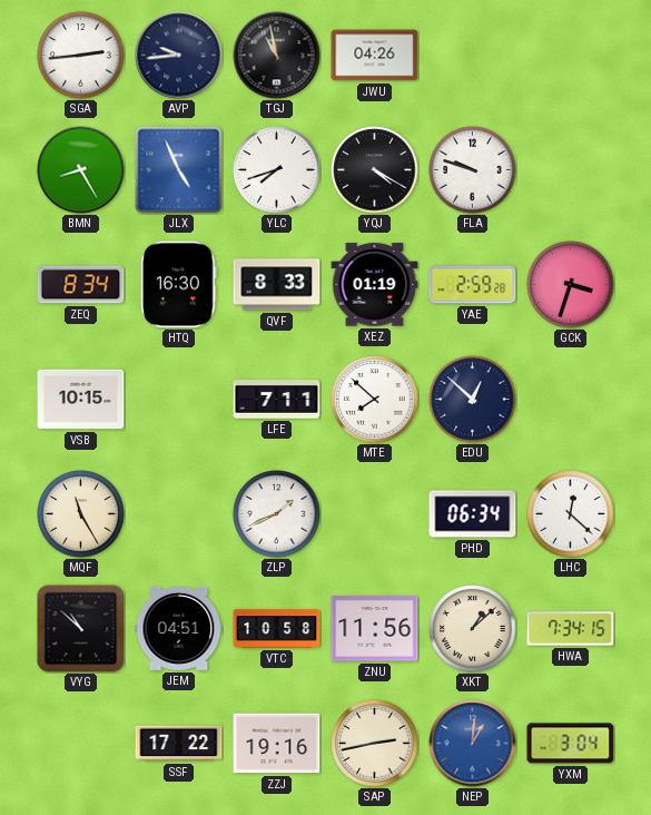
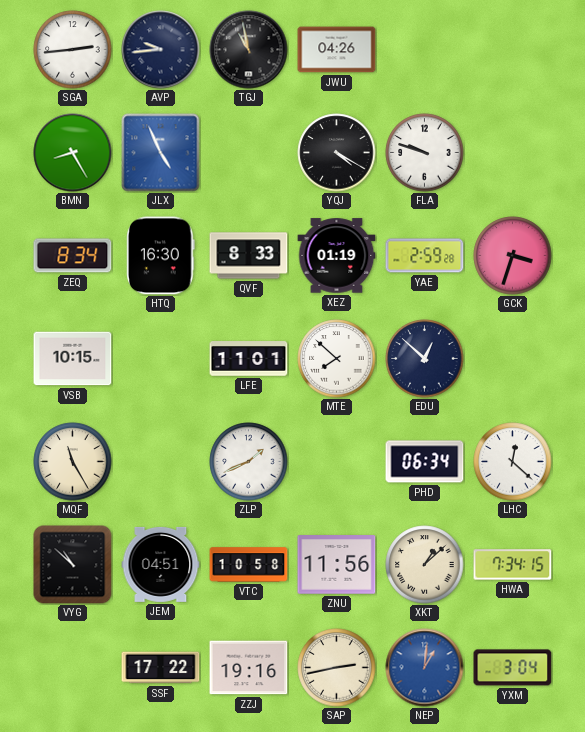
YLC: 7:42 -> none (277, 170)
LFE: 7:11 -> 11:01 (249, 359)
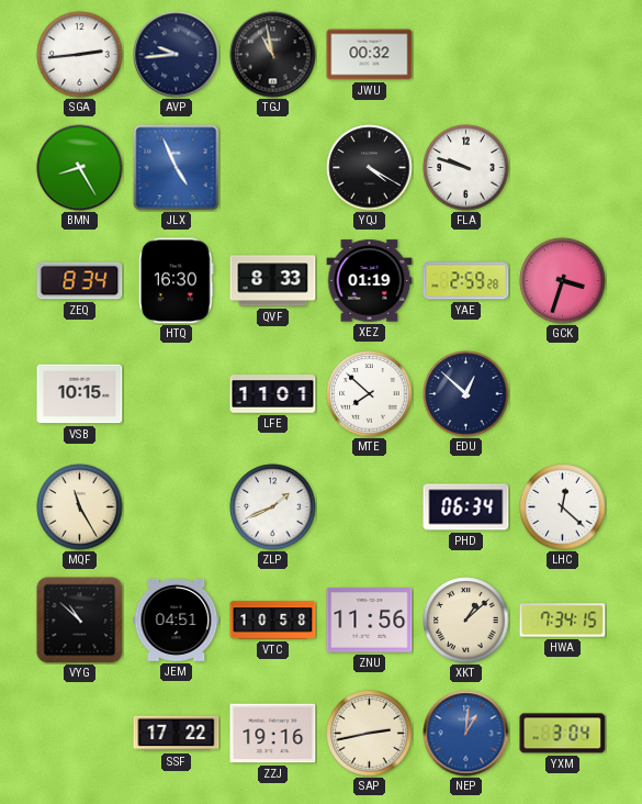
JWU: 04:26 -> 00:32 (370, 55)
